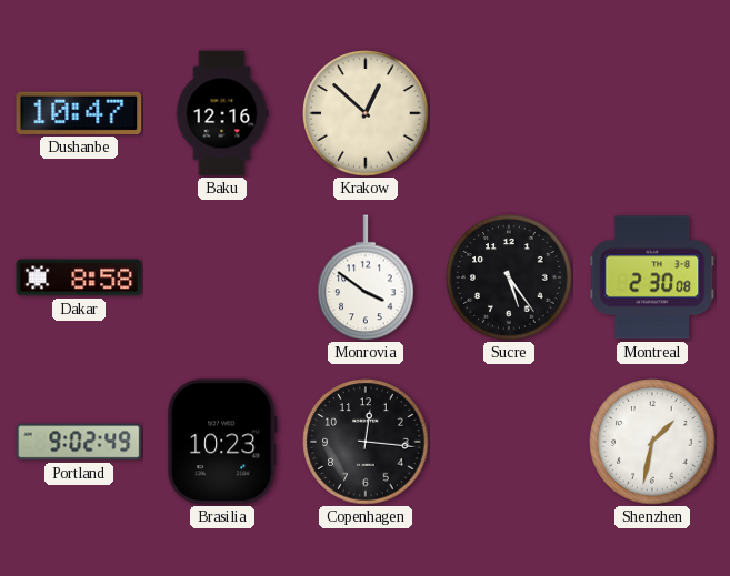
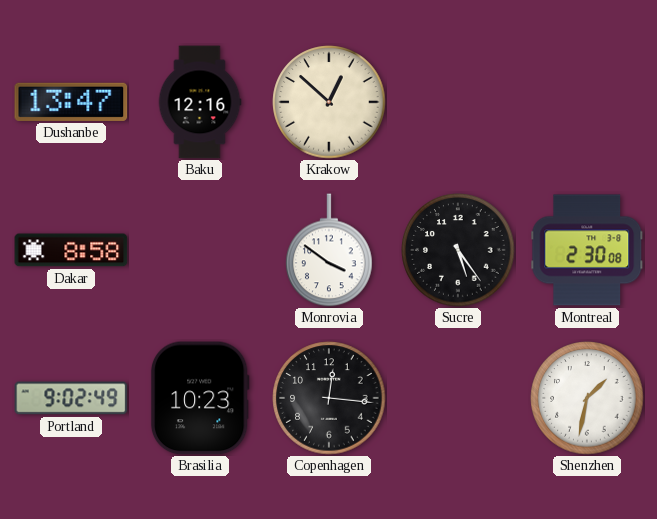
Dushanbe: 10:47 -> 13:47 (71, 102)
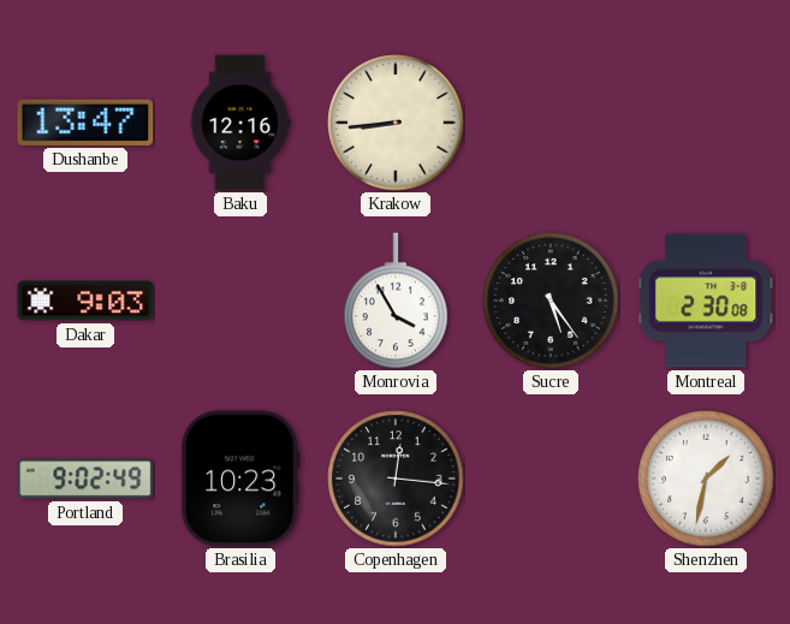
Krakow: 12:52 -> 8:44 (396, 123)
Dakar: 8:58 -> 9:03 (85, 301)
Monrovia: 3:51 -> 3:55 (396, 301)
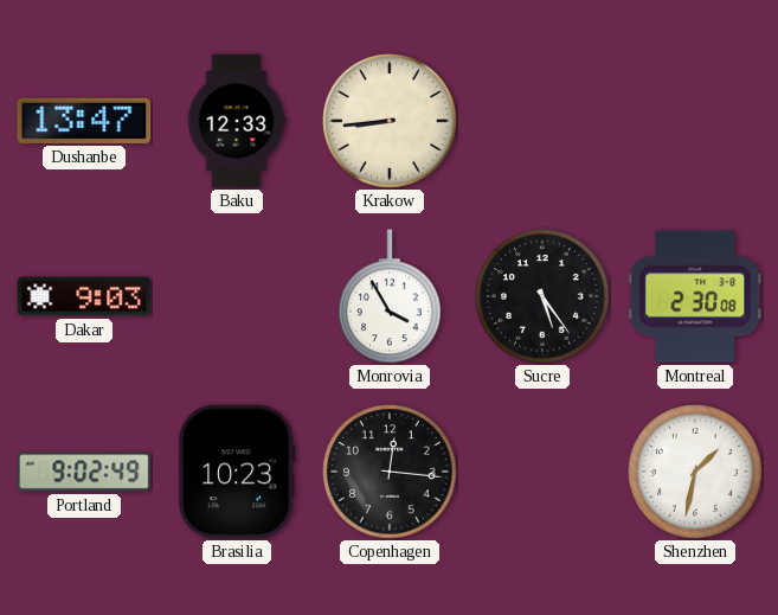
Baku: 12:16 -> 12:33 (237, 121)
